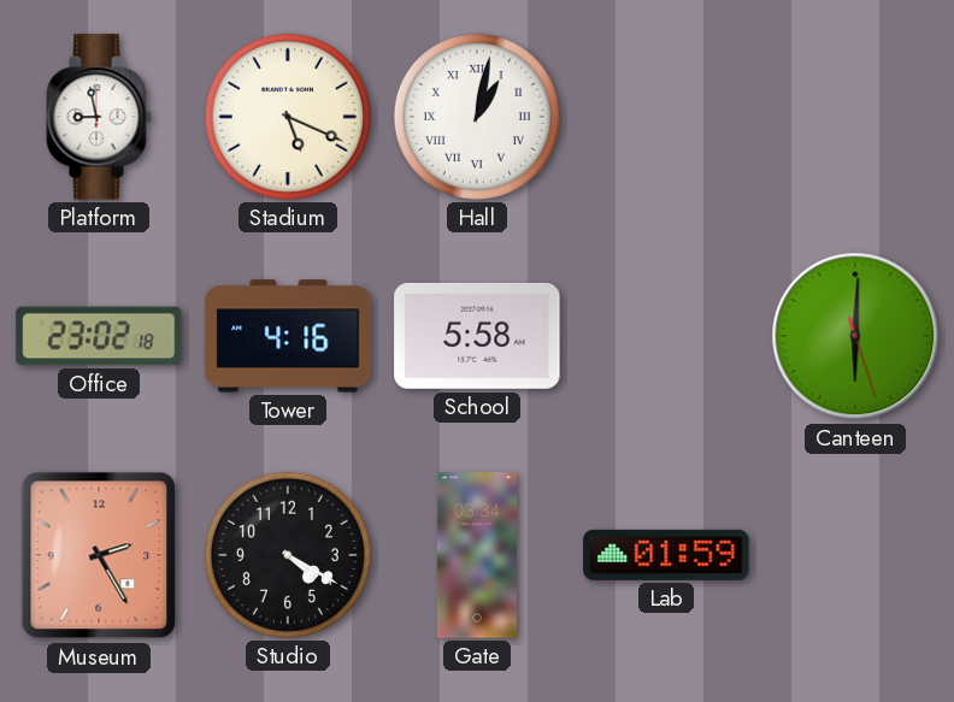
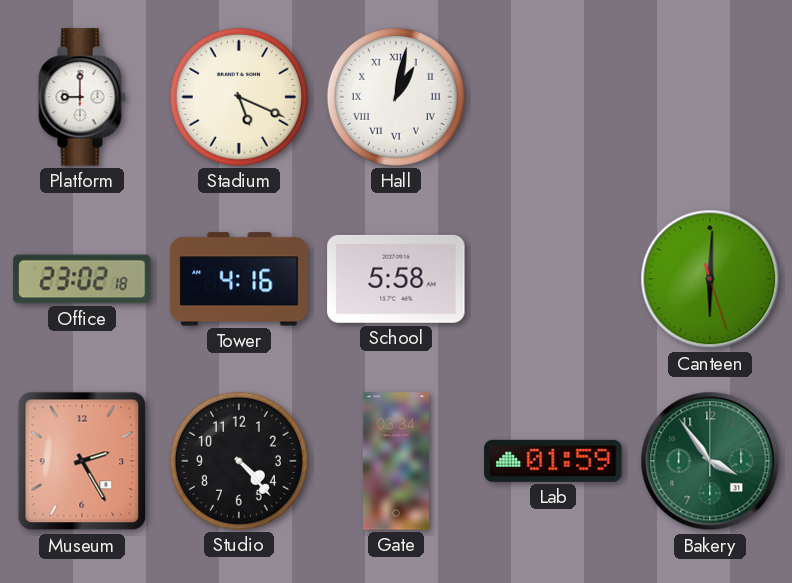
Platform: 8:58 -> 9:00 (82, 97)
Studio: 4:20 -> 4:23 (239, 461)
Bakery: none -> 3:54 (710, 461)
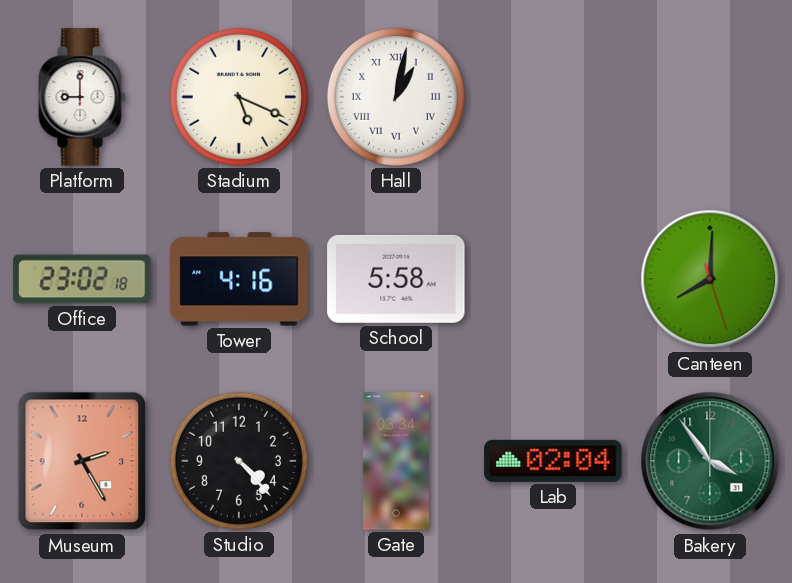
Canteen: 6:00 -> 8:00 (710, 279)
Lab: 01:59 -> 02:04 (553, 461)
